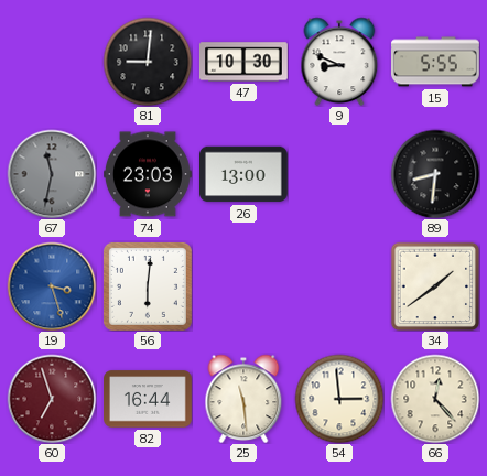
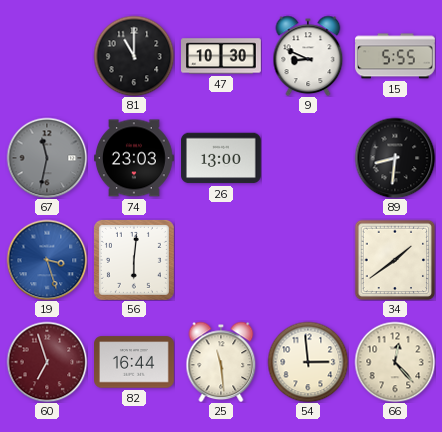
81: 9:01 -> 11:00 (134, 56)
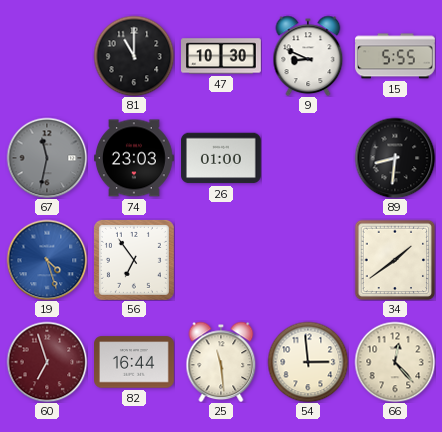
26: 13:00 -> 01:00 (222, 158)
19: 3:27 -> 4:27 (47, 260)
56: 6:01 -> 6:54 (134, 260)
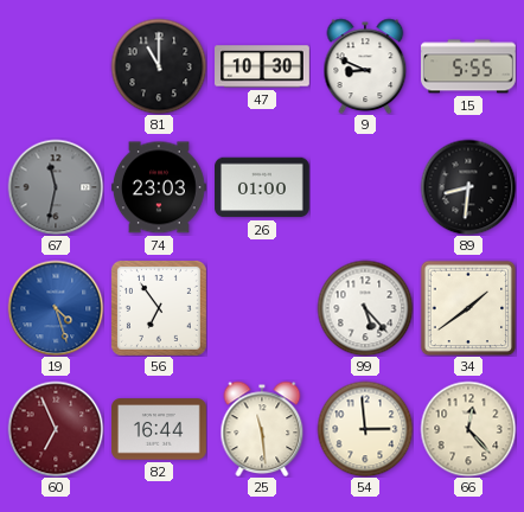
99: none -> 5:23 (365, 308)
60: 6:57 -> 6:56 (56, 429)
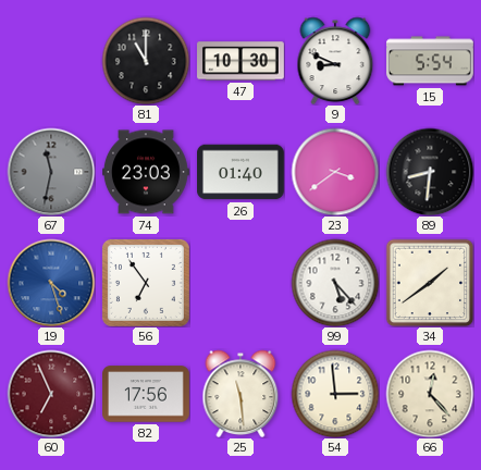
15: 5:55 -> 5:54 (431, 61)
26: 01:00 -> 01:40 (242, 172)
23: none -> 3:39 (335, 172)
82: 16:44 -> 17:56 (147, 394)
